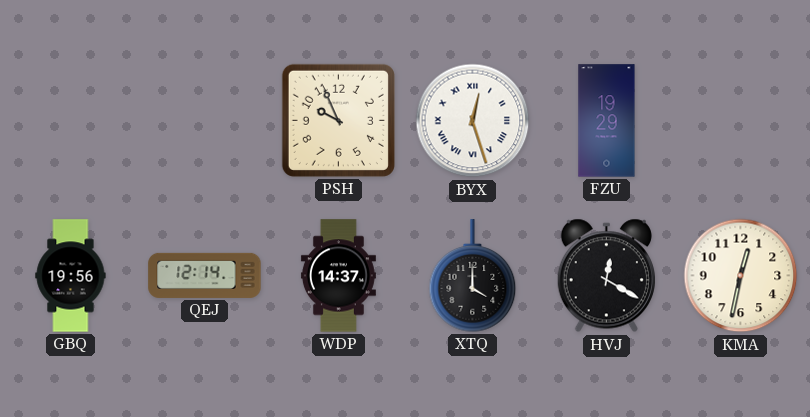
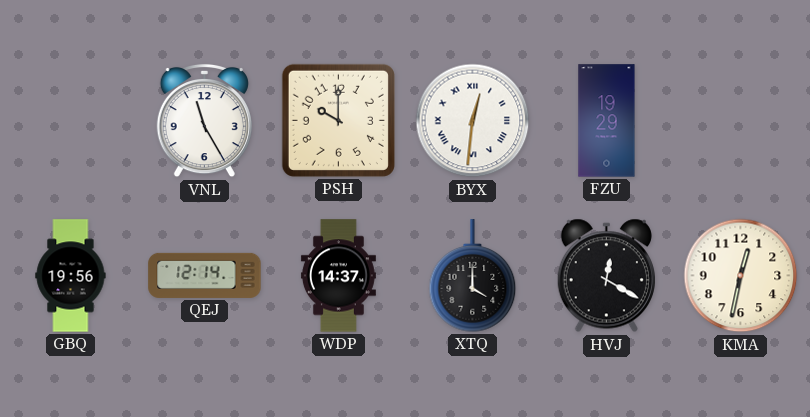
VNL: none -> 11:25 (204, 121)
PSH: 9:56 -> 10:00 (338, 120)
BYX: 12:27 -> 12:31 (473, 121)
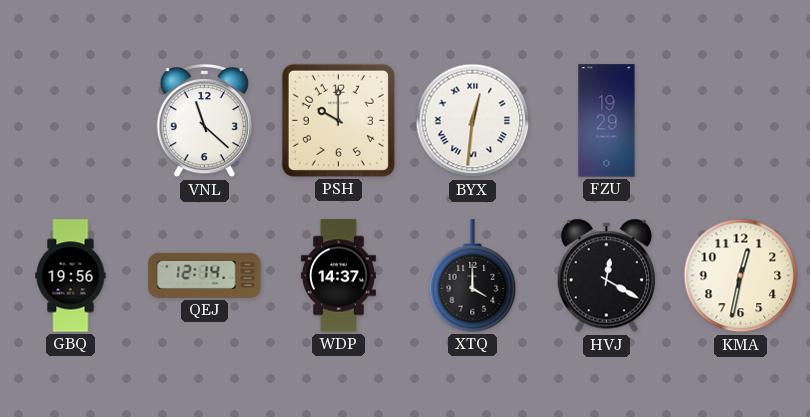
VNL: 11:25 -> 11:22 (204, 121)
